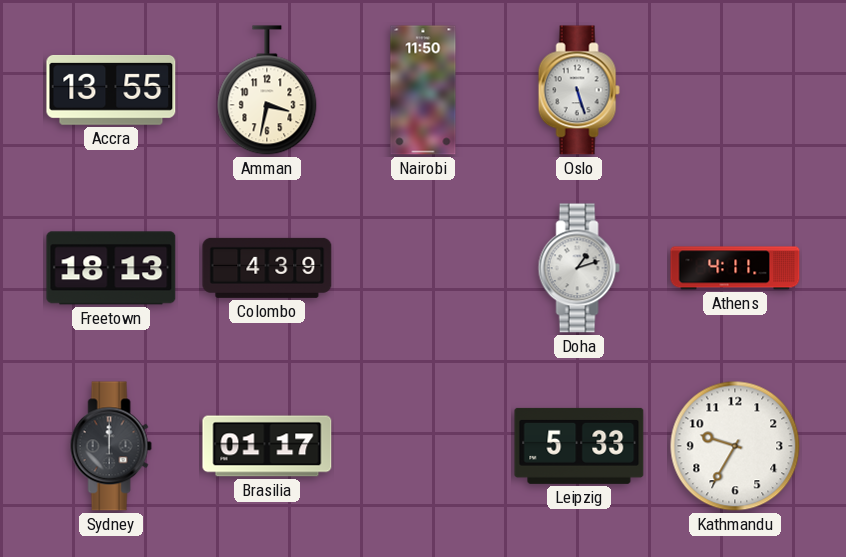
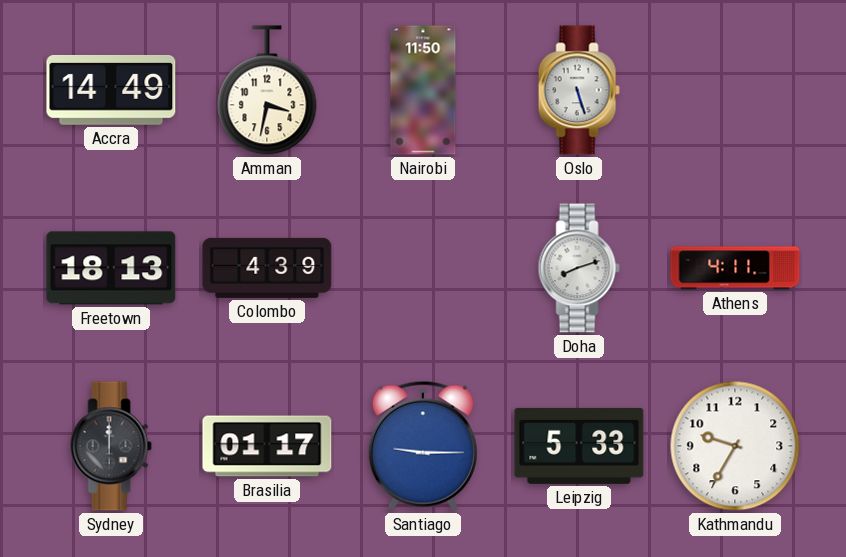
Accra: 13:55 -> 14:49 (111, 90)
Doha: 1:12 -> 8:12 (579, 268)
Santiago: none -> 9:15 (423, 446)
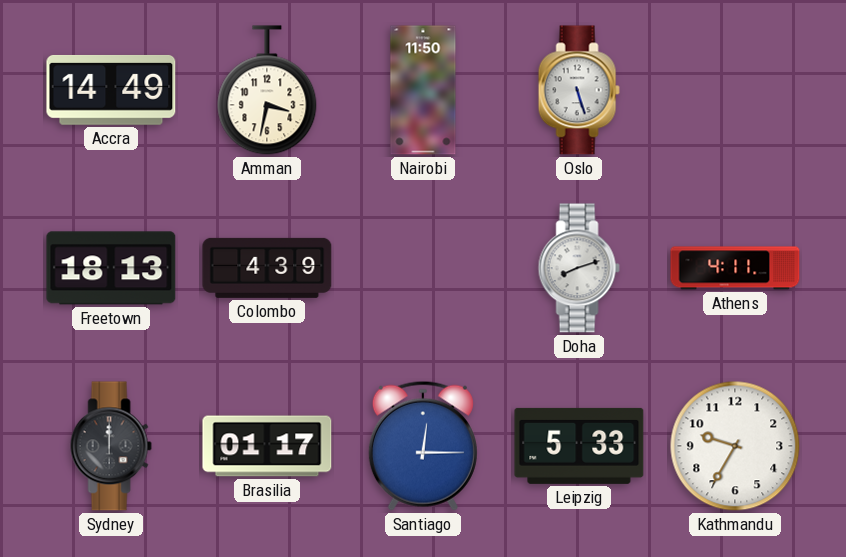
Santiago: 9:15 -> 12:15 (423, 446)
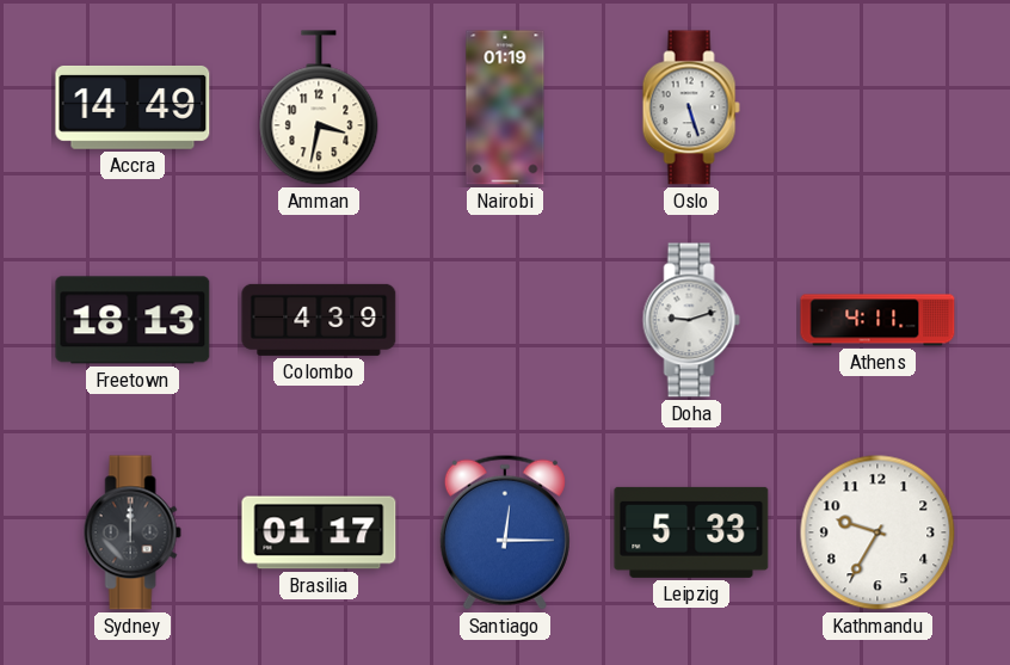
Nairobi: 11:50 -> 01:19 (505, 107)
Doha: 8:12 -> 9:12 (691, 320)
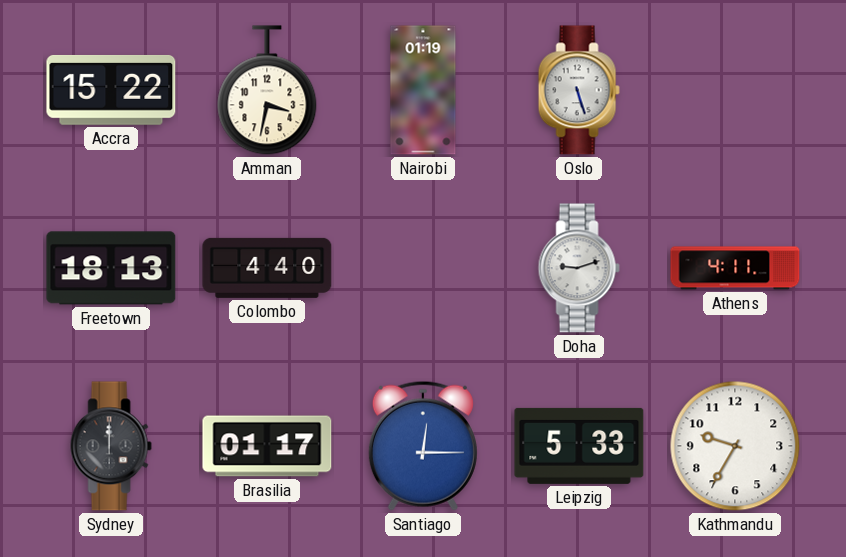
Accra: 14:49 -> 15:22 (111, 90)
Colombo: 4:39 -> 4:40 (267, 268)
